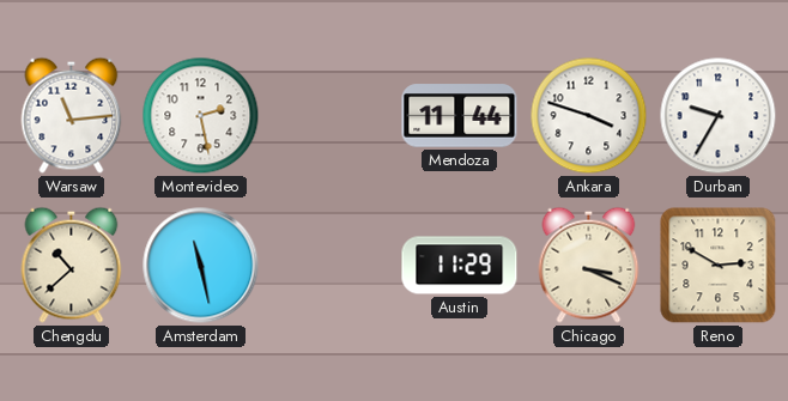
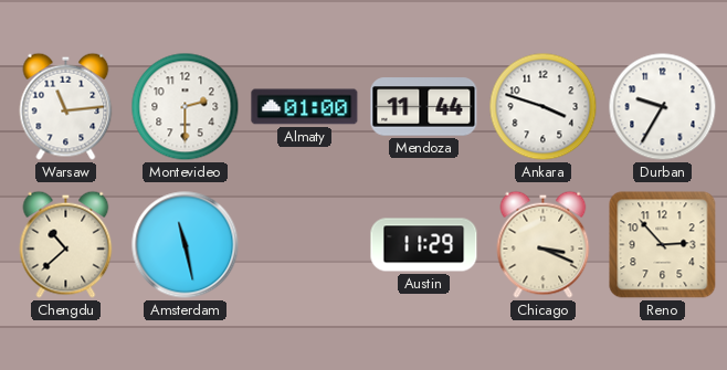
Montevideo: 2:28 -> 2:30 (186, 107)
Almaty: none -> 01:00 (305, 107)
Reno: 2:50 -> 2:53 (663, 245)
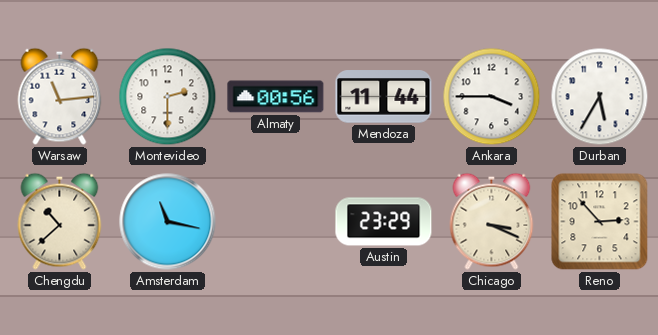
Almaty: 01:00 -> 00:56 (276, 97)
Ankara: 3:48 -> 3:45 (492, 97)
Durban: 9:35 -> 5:35 (600, 97)
Amsterdam: 11:28 -> 11:17 (168, 222)
Austin: 11:29 -> 23:29 (384, 222)
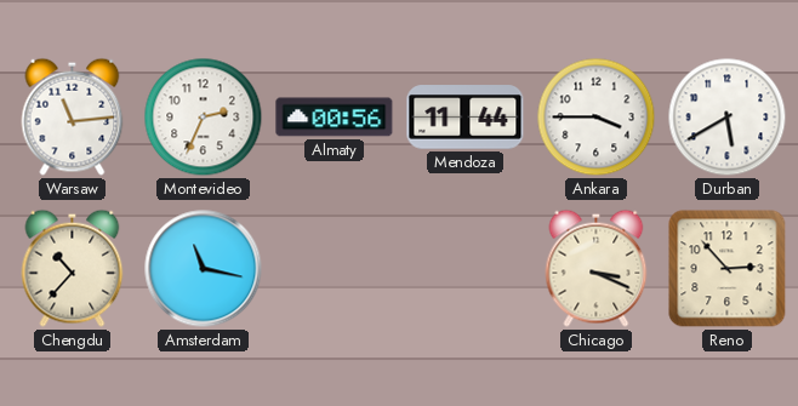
Montevideo: 2:30 -> 2:34 (204, 118)
Durban: 5:35 -> 5:40 (728, 118)
Chengdu: 10:38 -> 10:37 (73, 268)
Austin: 23:29 -> none (384, 222)
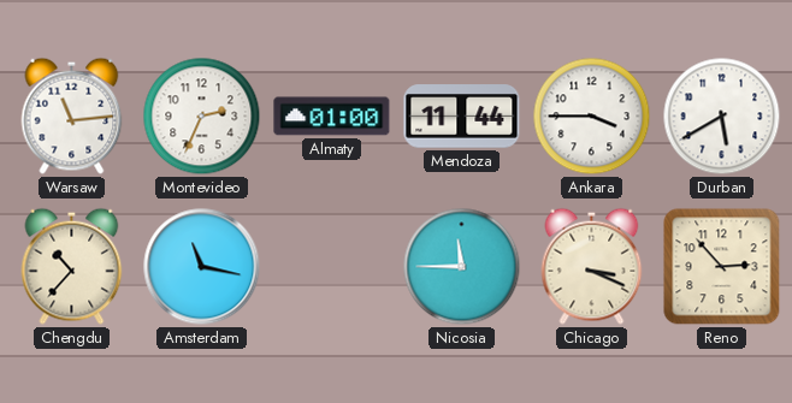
Almaty: 00:56 -> 01:00 (332, 117)
Nicosia: none -> 11:45 (462, 267)
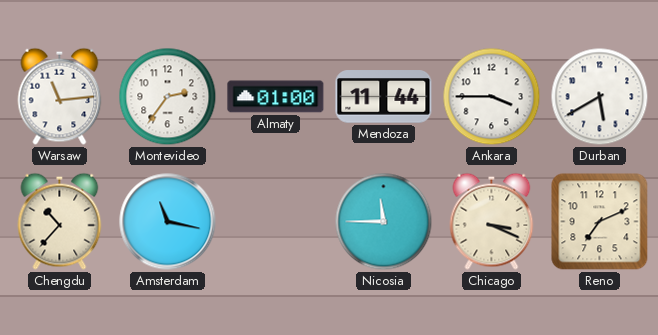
Montevideo: 2:34 -> 2:36 (168, 97)
Reno: 2:53 -> 7:11 (600, 222)
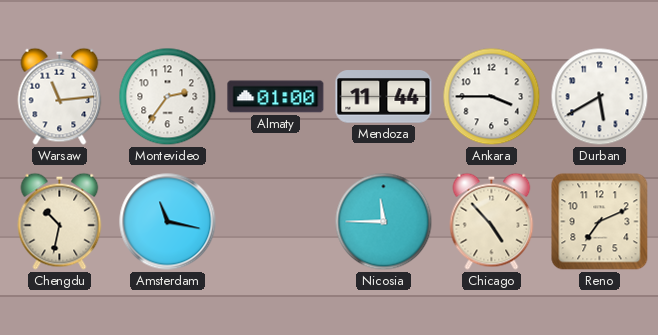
Chengdu: 10:37 -> 10:32 (60, 221)
Chicago: 3:19 -> 4:53 (492, 221)
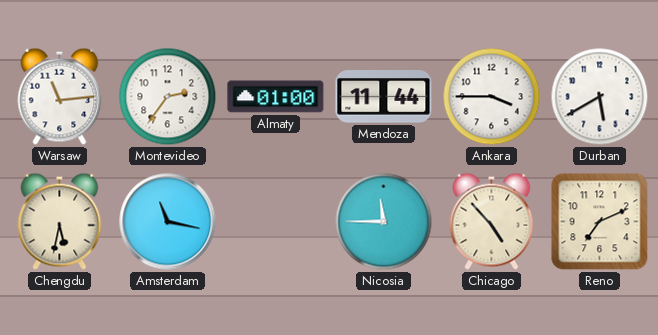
Chengdu: 10:32 -> 5:32 (60, 221)
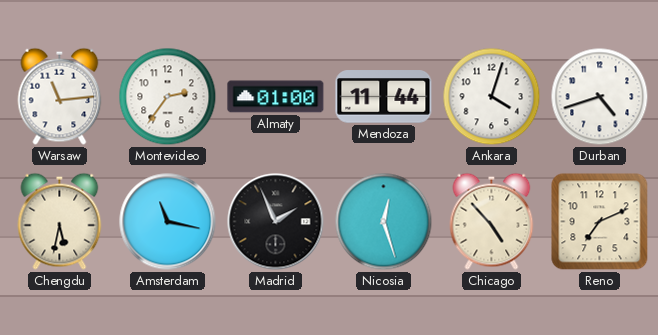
Ankara: 3:45 -> 4:03 (492, 97)
Durban: 5:40 -> 4:42 (600, 97)
Madrid: none -> 1:56 (276, 222)
Nicosia: 11:45 -> 12:27 (384, 222)
